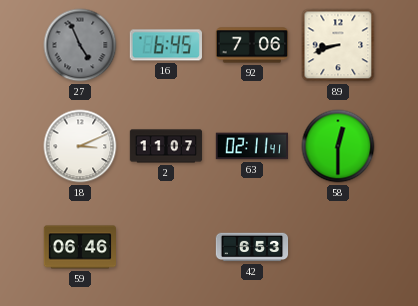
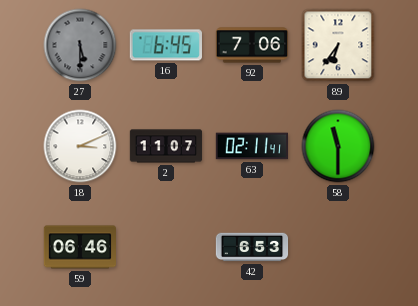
27: 4:56 -> 5:30 (80, 45)
89: 8:42 -> 6:36 (338, 45)
58: 12:30 -> 11:30 (338, 146)
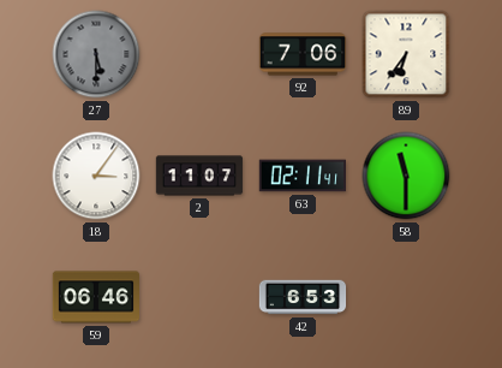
16: 6:45 -> none (166, 45)
18: 3:11 -> 3:06 (96, 176)
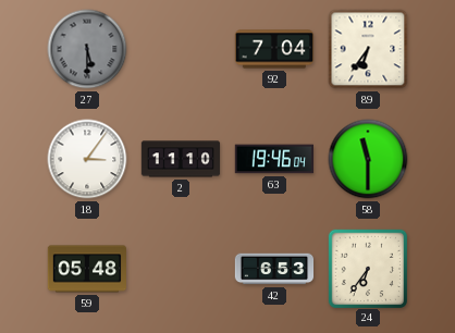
92: 7:06 -> 7:04 (274, 49)
2: 11:07 -> 11:10 (181, 159)
63: 02:11 -> 19:46 (273, 159)
59: 06:46 -> 05:48 (87, 269)
24: none -> 6:36 (367, 268)
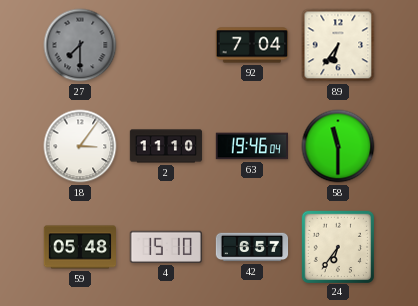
27: 5:30 -> 7:30 (80, 45)
4: none -> 15:10 (166, 247)
42: 6:53 -> 6:57 (252, 247)
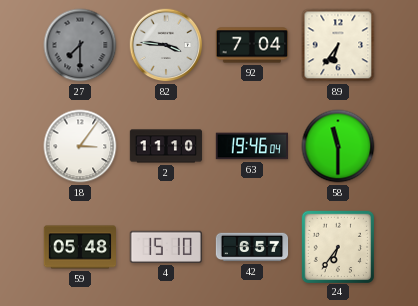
82: none -> 3:46 (166, 45)
